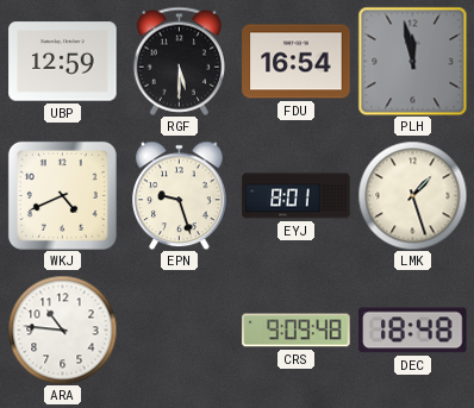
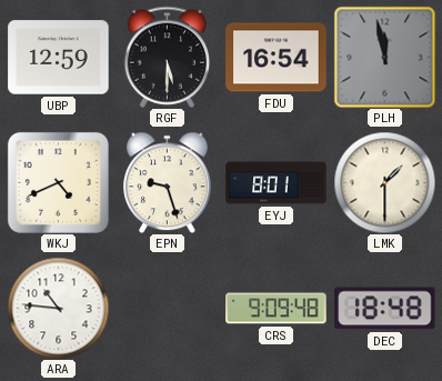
LMK: 1:27 -> 1:30 (384, 182)
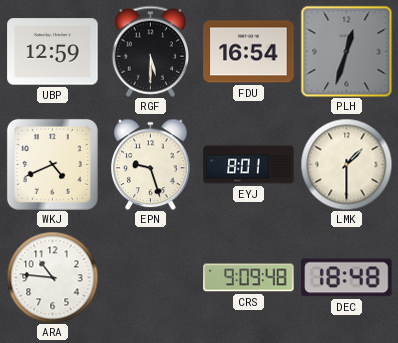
PLH: 11:58 -> 12:33 (346, 51)
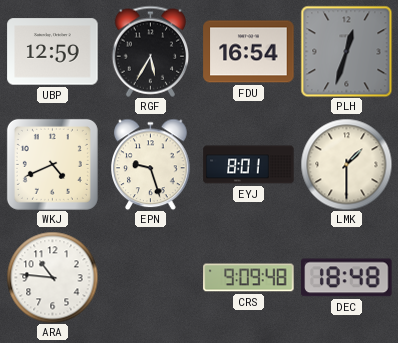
RGF: 5:30 -> 5:35 (150, 51)
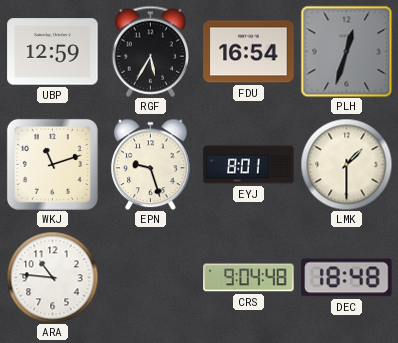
WKJ: 4:41 -> 11:12 (52, 164)
CRS: 9:09 -> 9:04 (249, 278)
